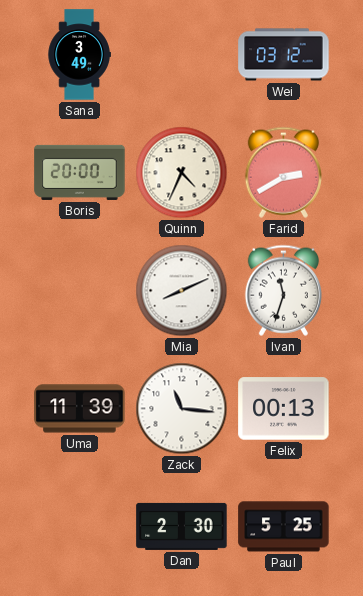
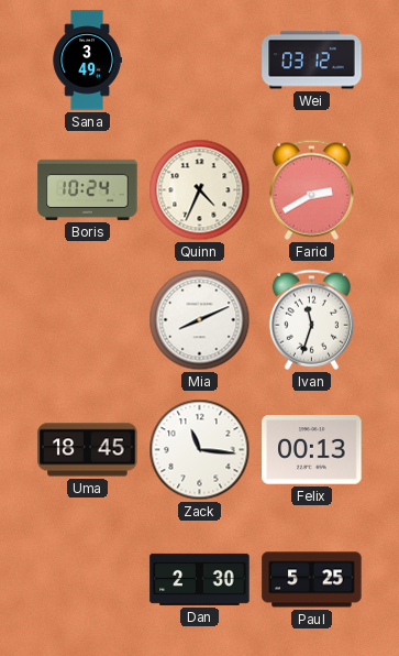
Boris: 20:00 -> 10:24 (88, 189)
Uma: 11:39 -> 18:45 (88, 450)
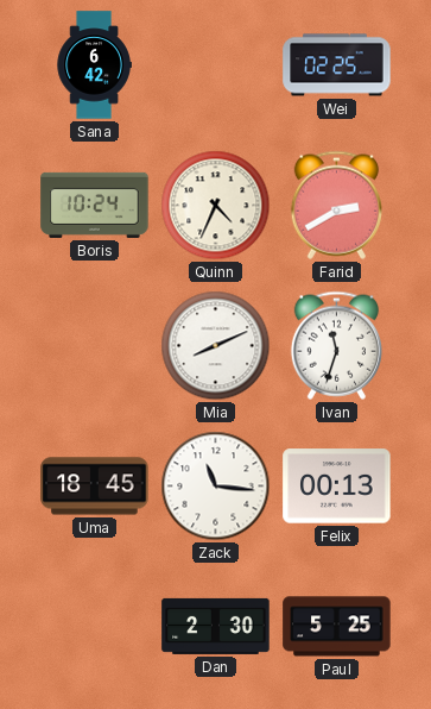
Sana: 3:49 -> 6:42 (94, 65)
Wei: 03:12 -> 02:25 (337, 65)
